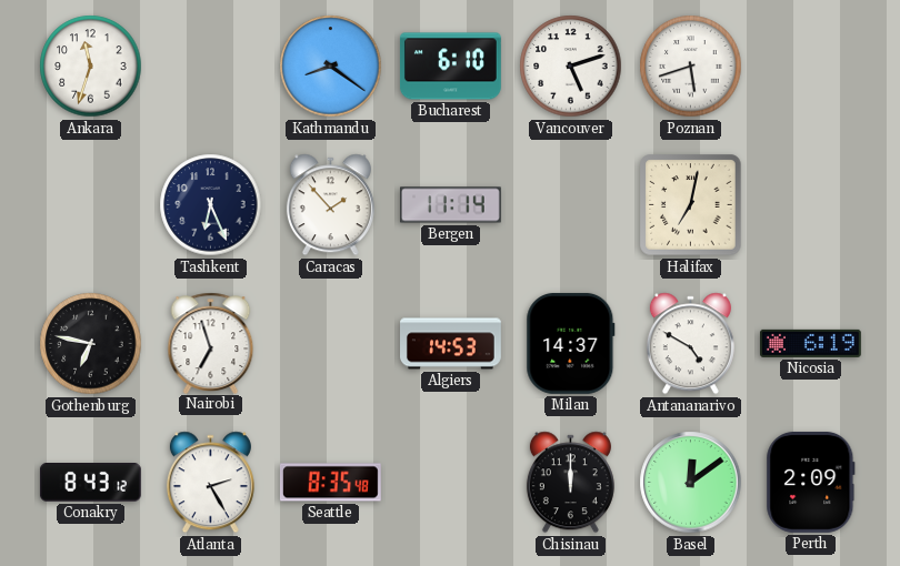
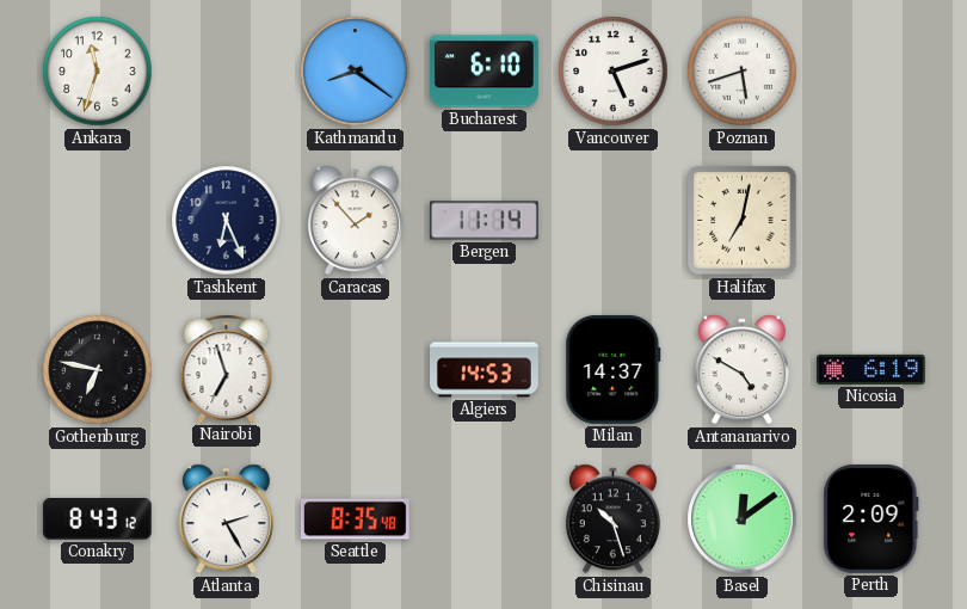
Chisinau: 12:00 -> 10:27 (612, 519)
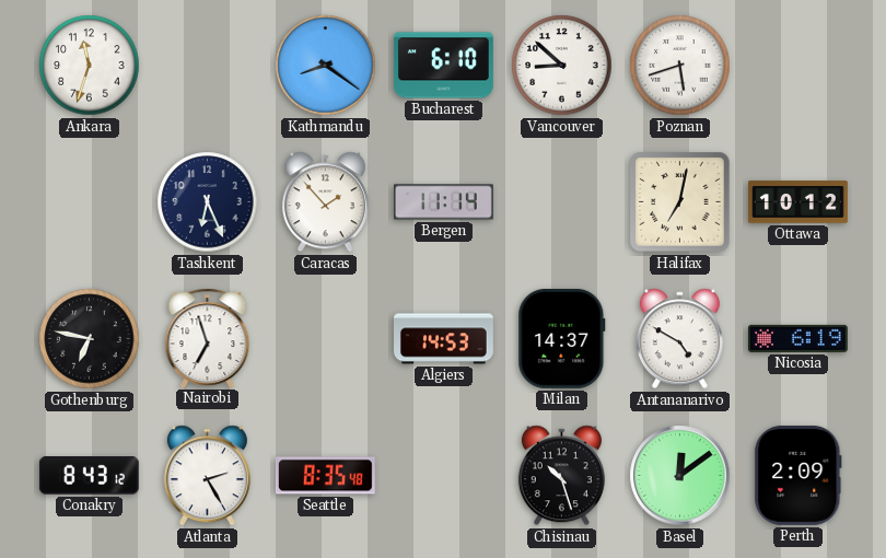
Vancouver: 5:12 -> 8:52 (562, 66)
Ottawa: none -> 10:12 (798, 202)
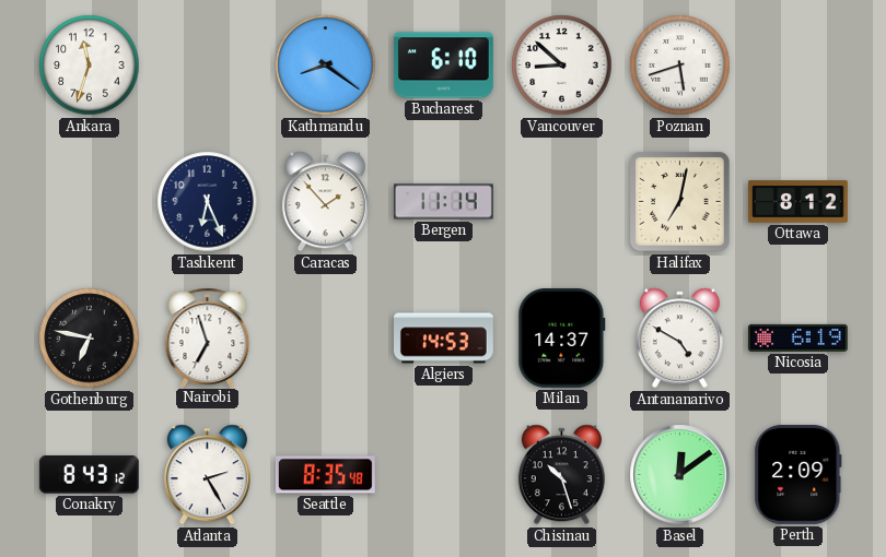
Ottawa: 10:12 -> 8:12 (798, 202)
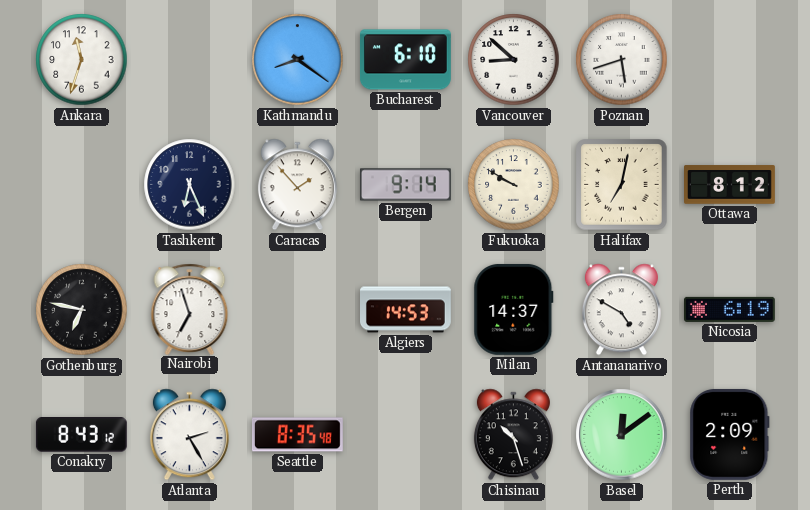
Bergen: 11:14 -> 9:14 (405, 185)
Fukuoka: none -> 9:50 (514, 185)
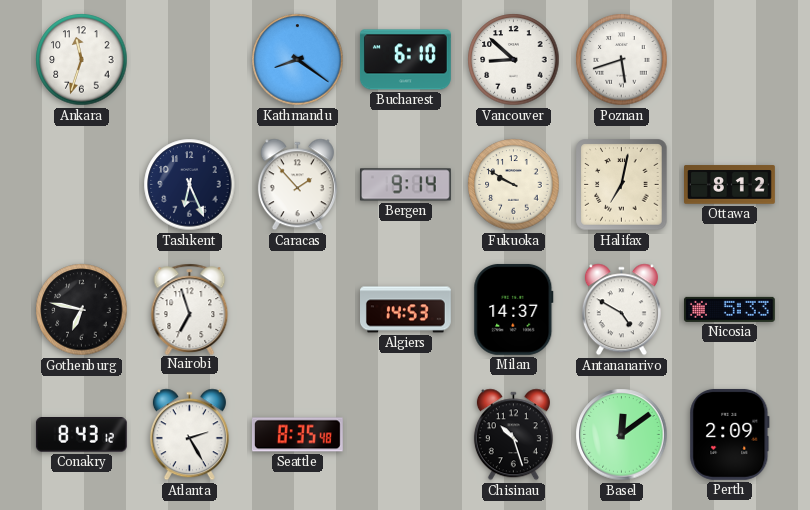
Nicosia: 6:19 -> 5:33 (729, 309)
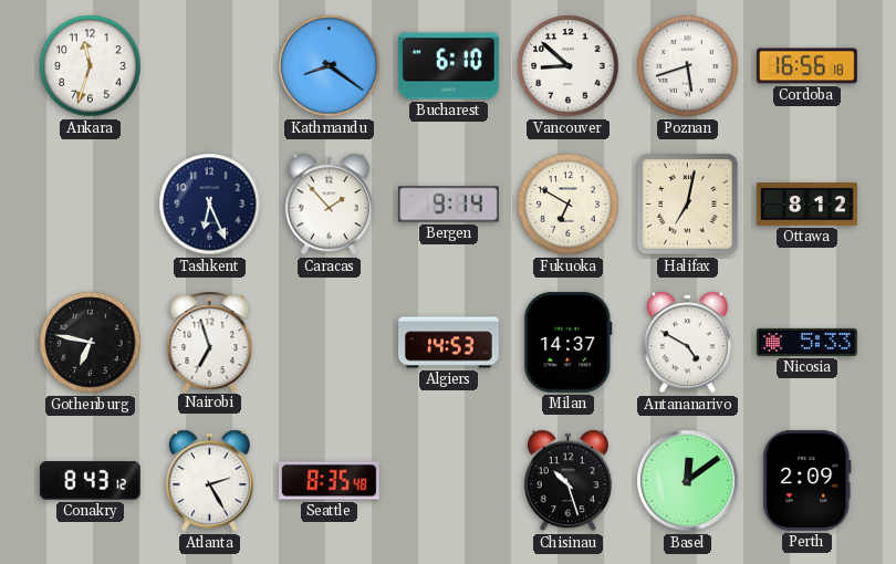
Cordoba: none -> 16:56 (806, 66)
Fukuoka: 9:50 -> 6:50 (569, 205)
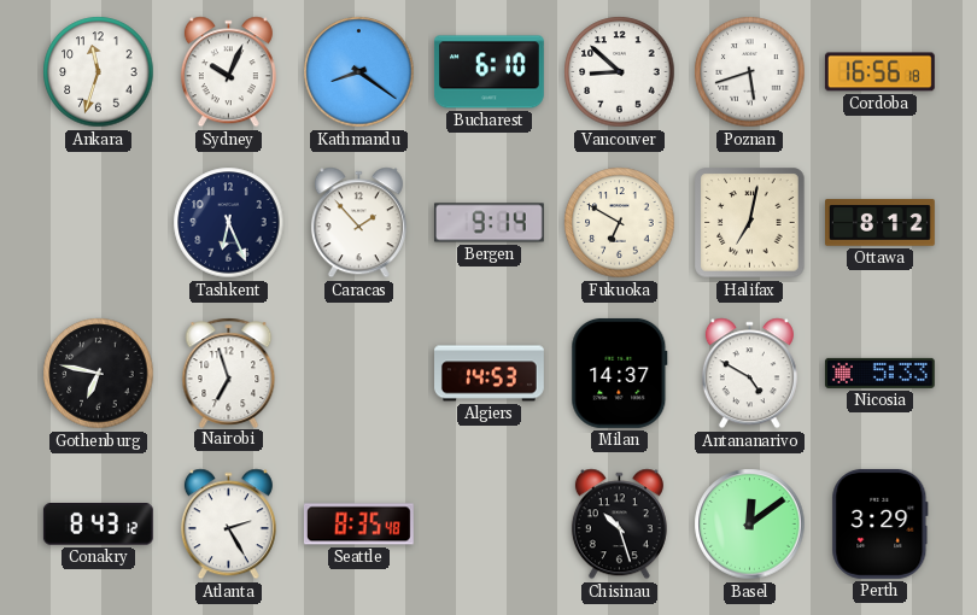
Sydney: none -> 10:04 (228, 72)
Perth: 2:09 -> 3:29 (881, 523)
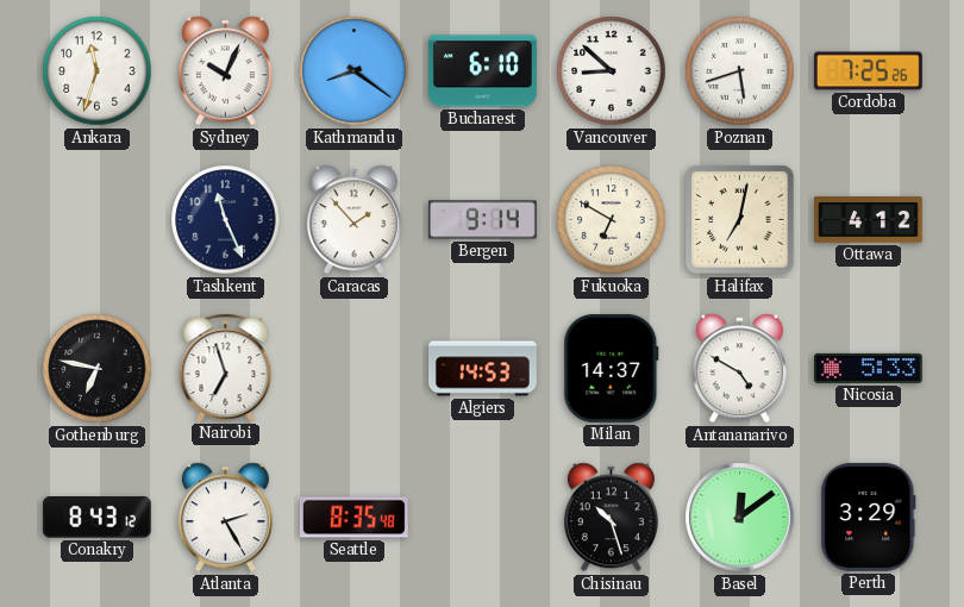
Cordoba: 16:56 -> 7:25 (868, 71)
Tashkent: 6:26 -> 11:26 (226, 220)
Ottawa: 8:12 -> 4:12 (869, 220)
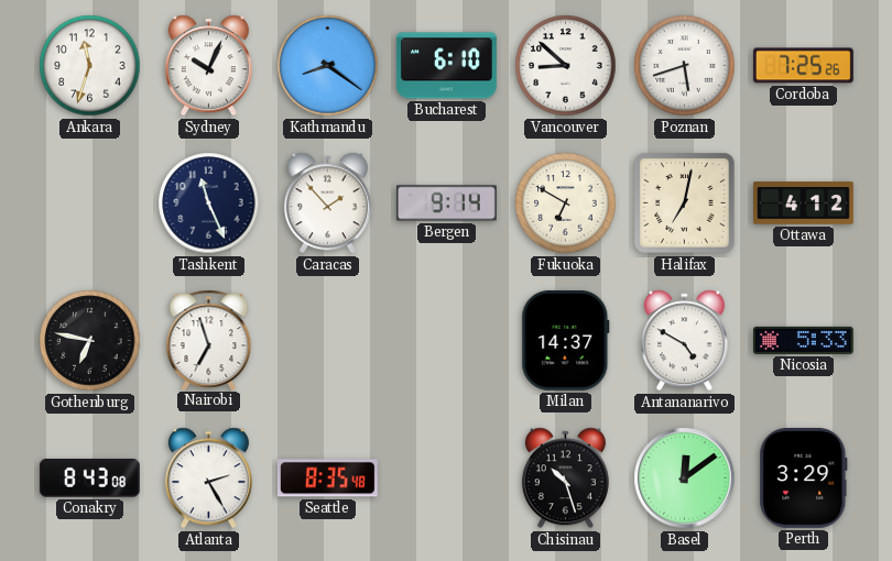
Algiers: 14:53 -> none (483, 369)
Conakry: 8:43:12 -> 8:43:08 (89, 479)
